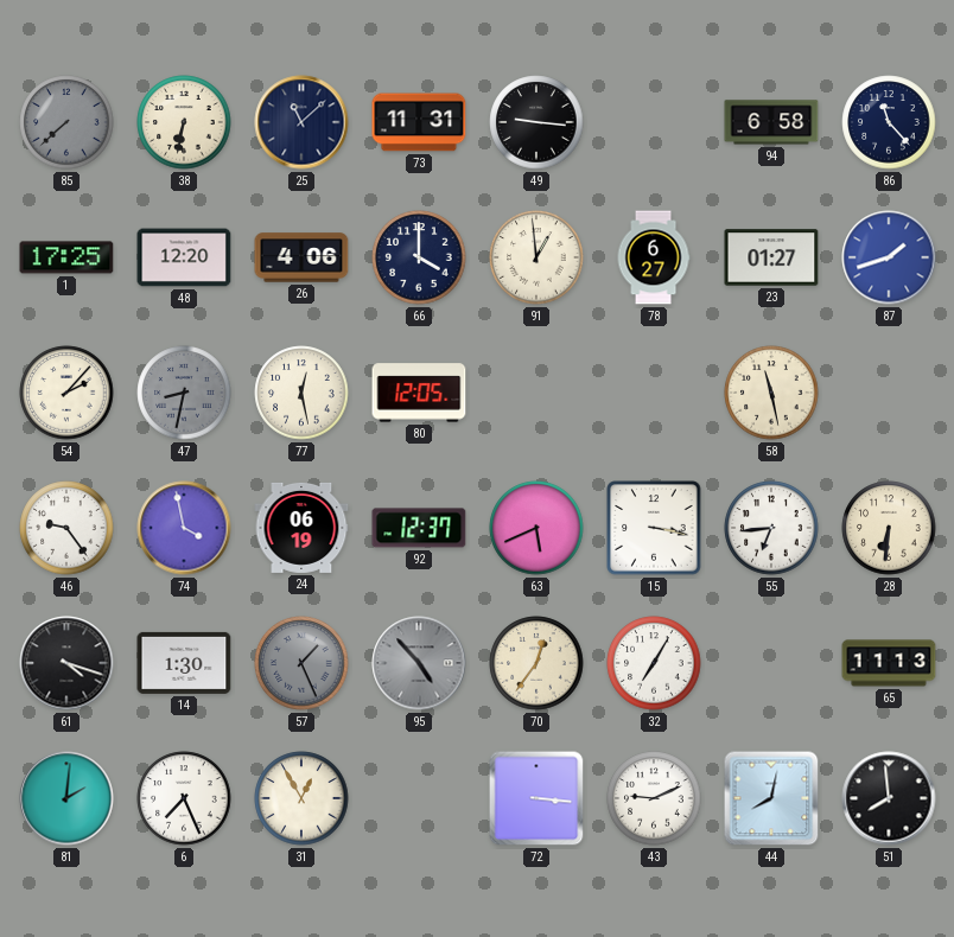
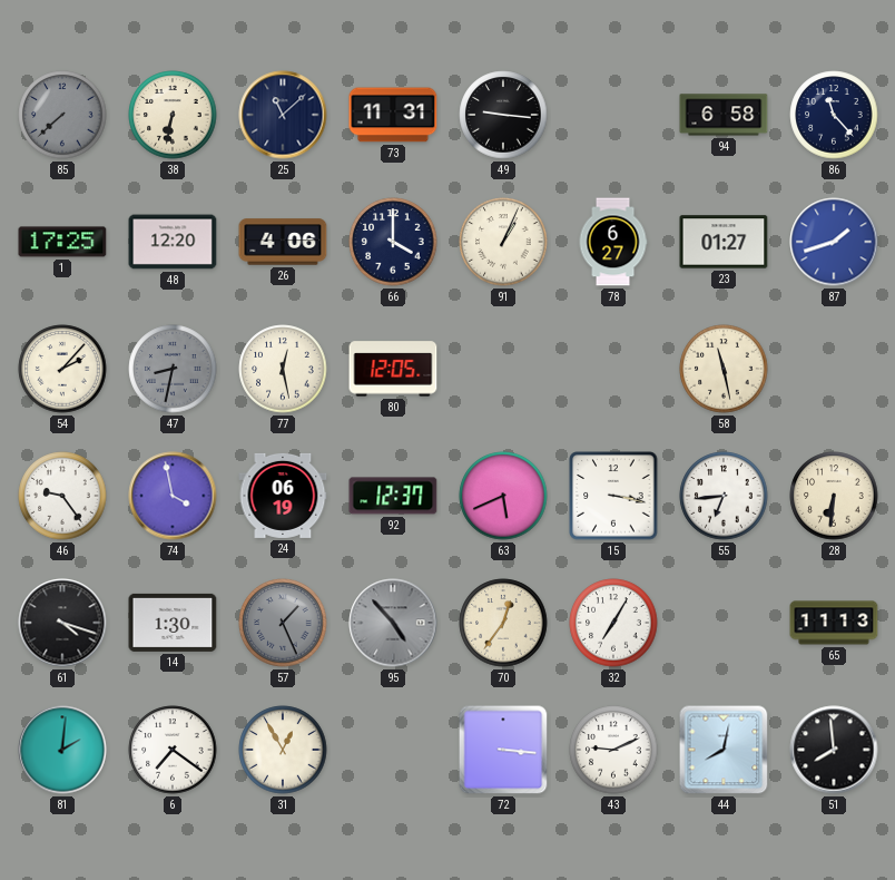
91: 12:59 -> 1:04 (503, 242)
6: 7:26 -> 7:21 (173, 750)
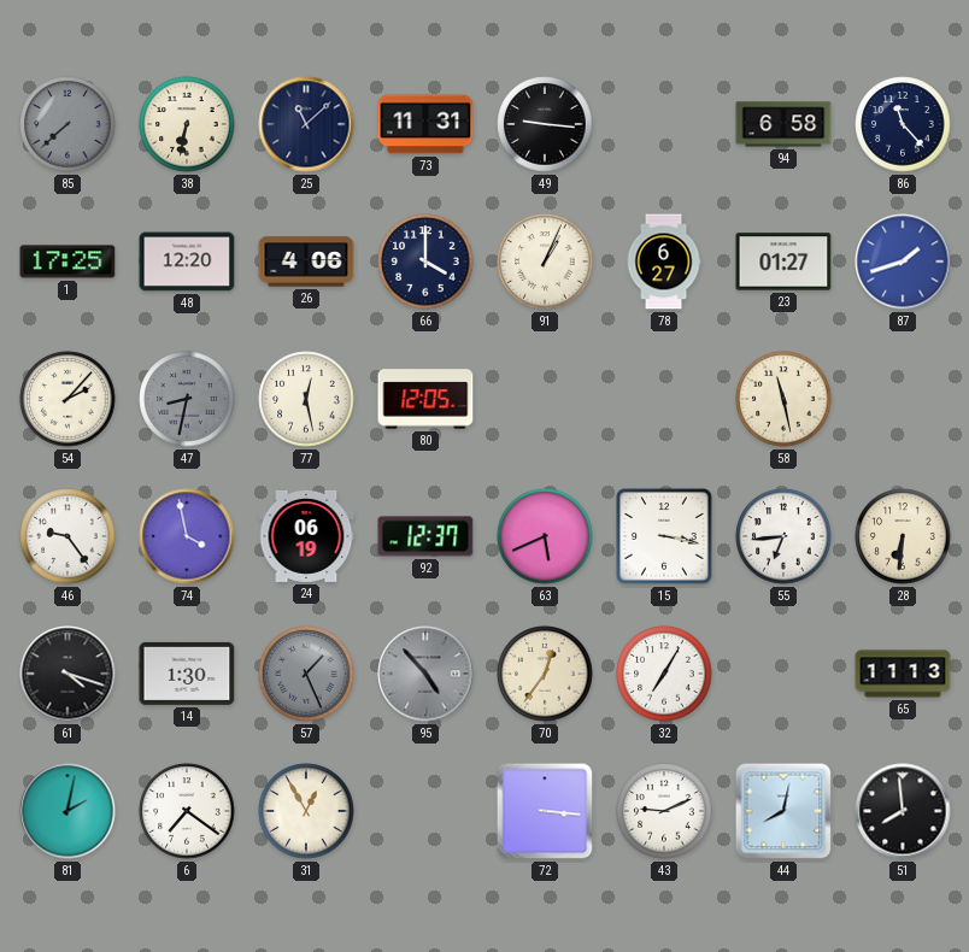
81: 2:01 -> 2:02 (67, 811)
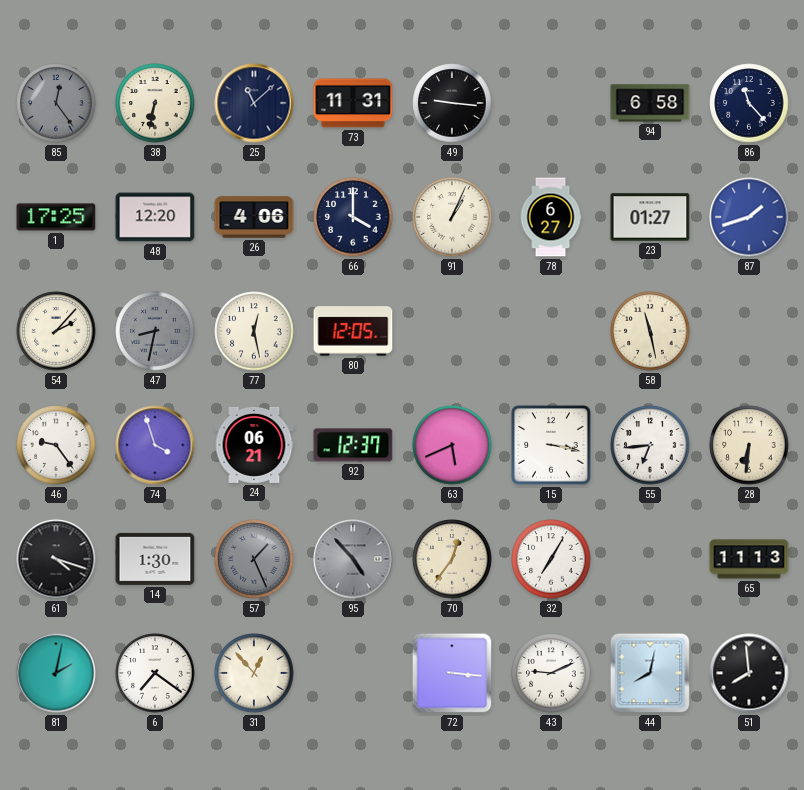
85: 7:38 -> 12:24 (56, 103)
74: 3:58 -> 3:57 (155, 445)
24: 06:19 -> 06:21 (254, 445)
31: 12:55 -> 12:53 (254, 673)
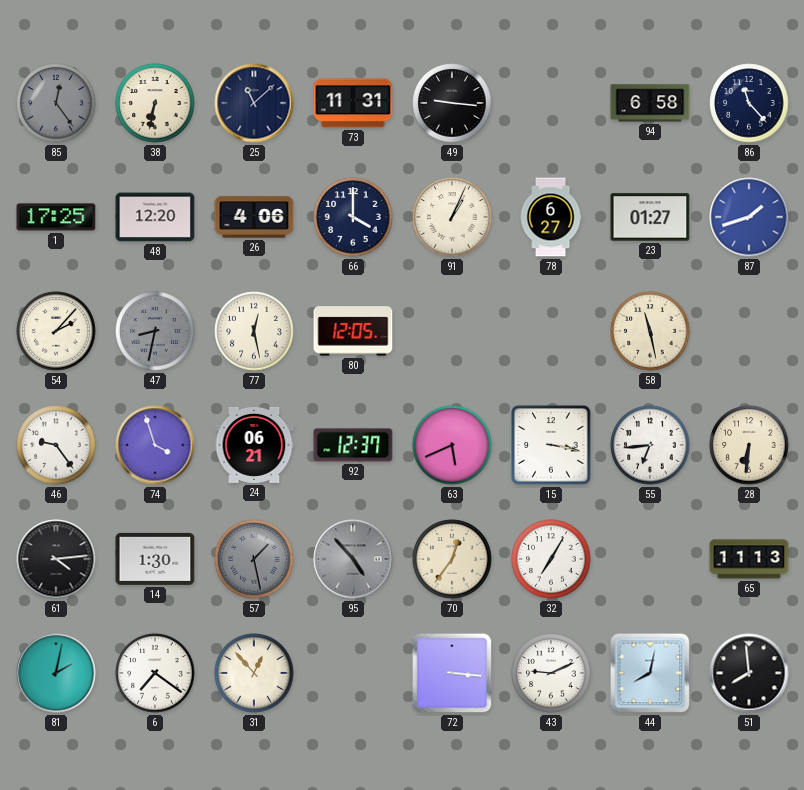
61: 4:18 -> 4:14 (56, 559)
57: 1:26 -> 1:28 (254, 559)
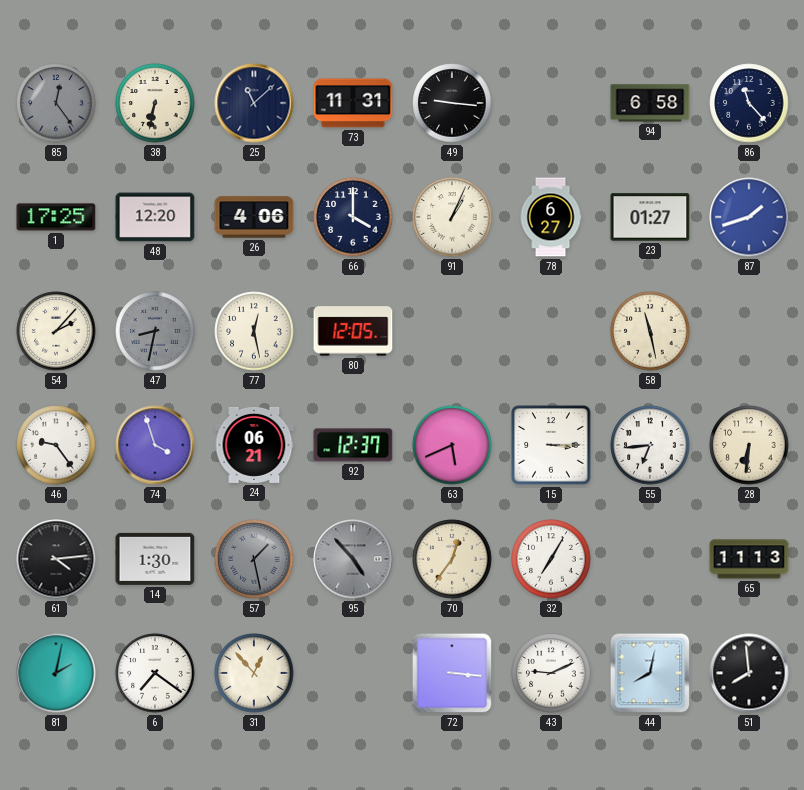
15: 3:17 -> 3:15 (551, 445)
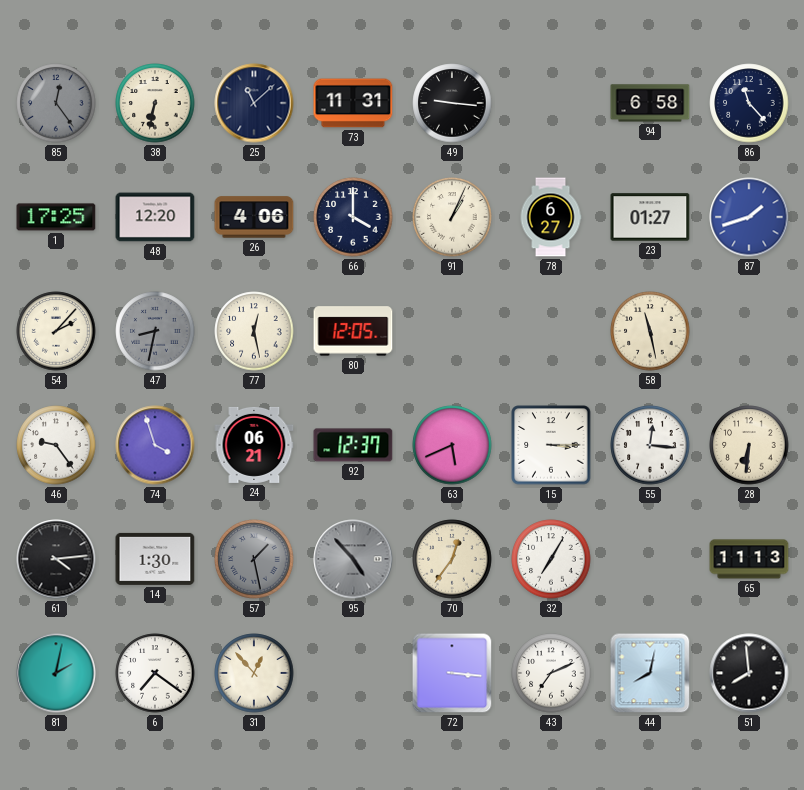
55: 6:44 -> 12:16 (650, 445)
43: 9:11 -> 7:11 (551, 673)
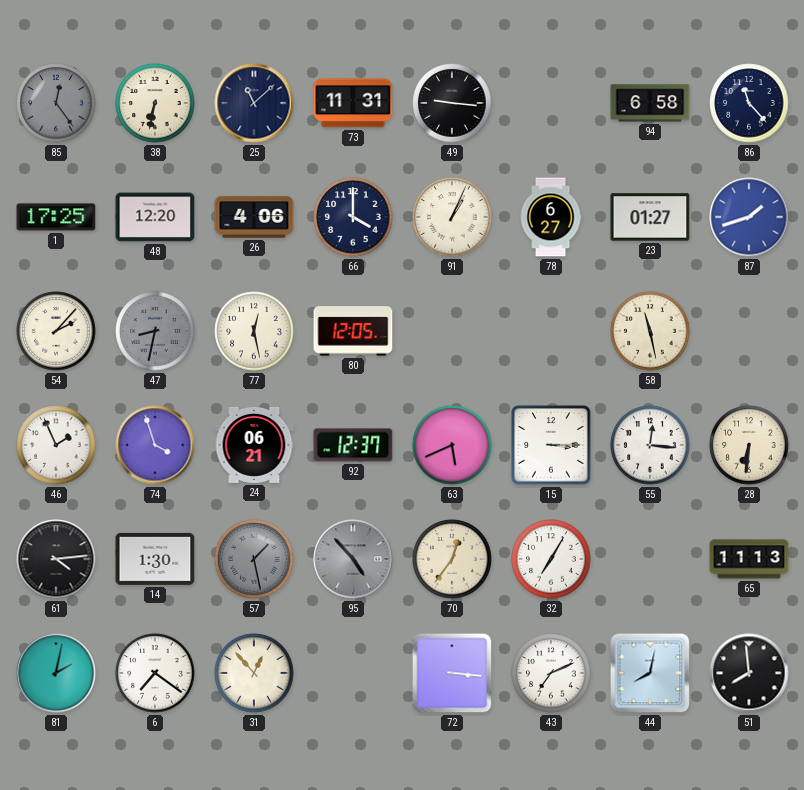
46: 9:24 -> 1:56 (56, 445)
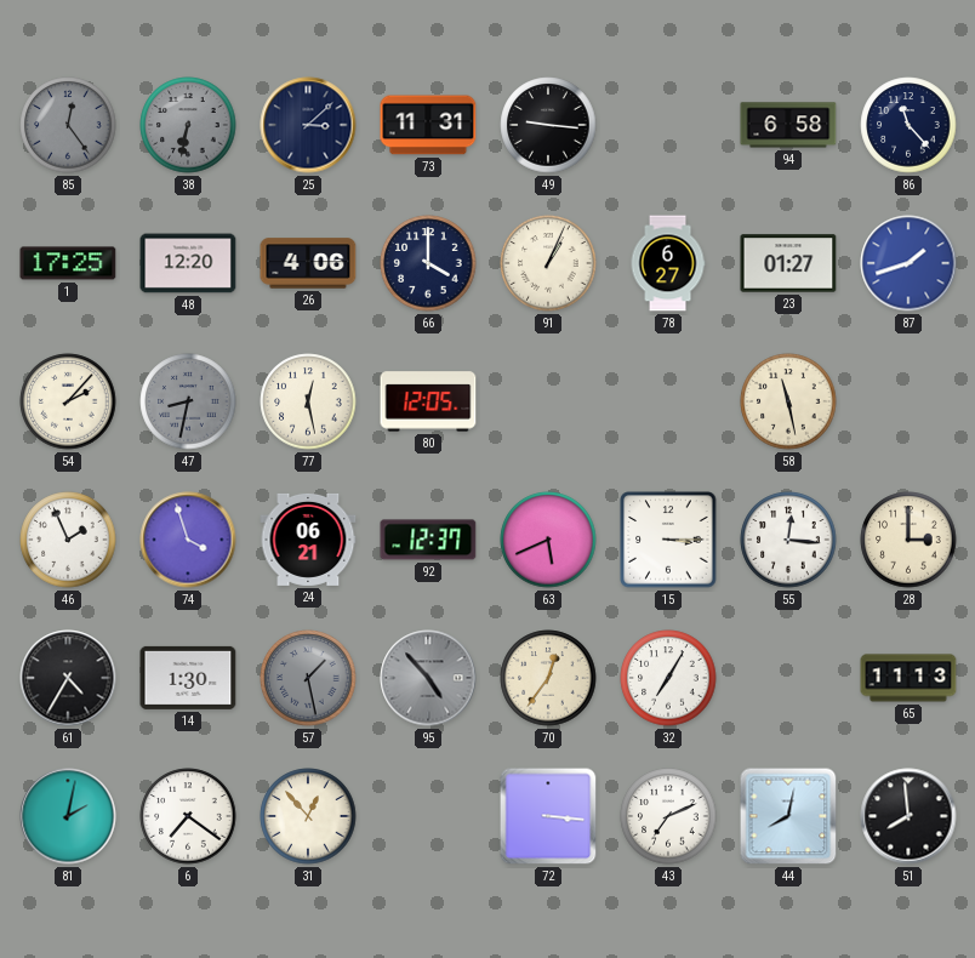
38 dial: cream -> grey (188, 125)
25: 11:08 -> 3:08 (308, 125)
28: 6:31 -> 3:00 (908, 540)
61: 4:14 -> 4:35 (68, 678)
